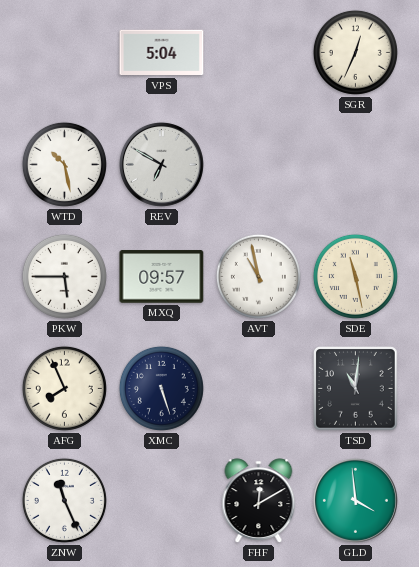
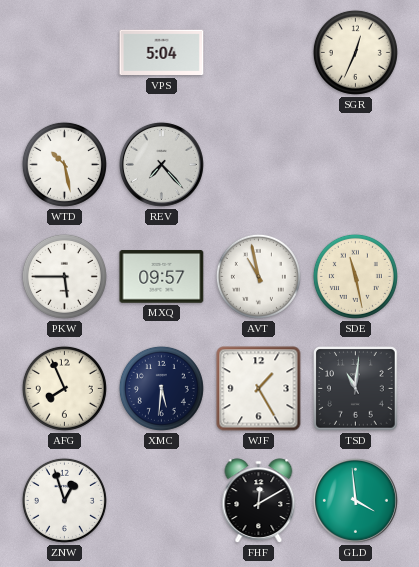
REV: 6:50 -> 7:23 (161, 164)
XMC: 5:27 -> 5:31 (161, 388)
WJF: none -> 1:25 (259, 389)
ZNW: 11:26 -> 12:57 (64, 500)
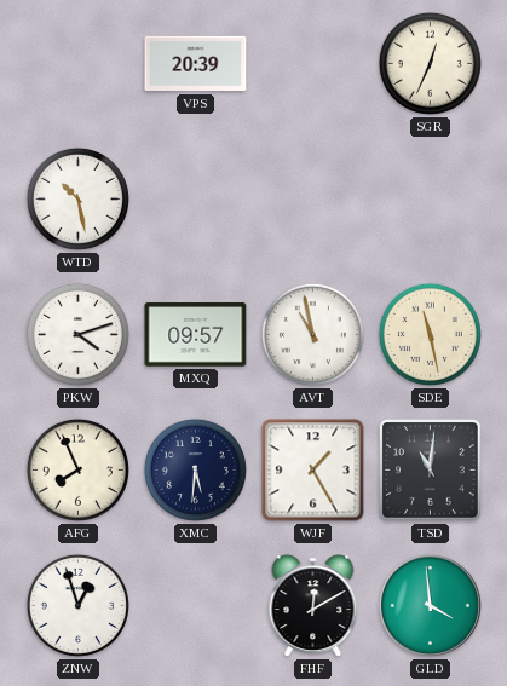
VPS: 5:04 -> 20:39 (196, 64)
REV: 7:23 -> none (161, 164)
PKW: 5:45 -> 4:12 (77, 334)
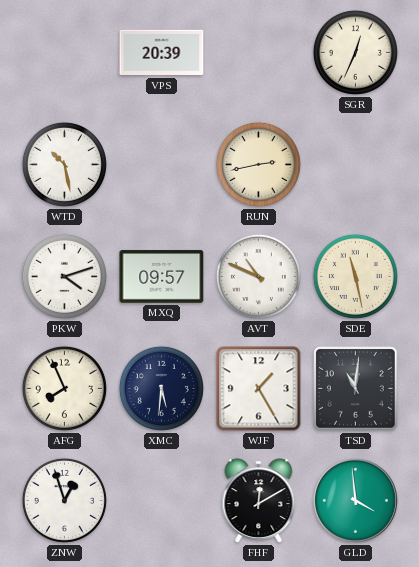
RUN: none -> 2:43 (258, 164)
AVT: 10:58 -> 10:49 (258, 276)
